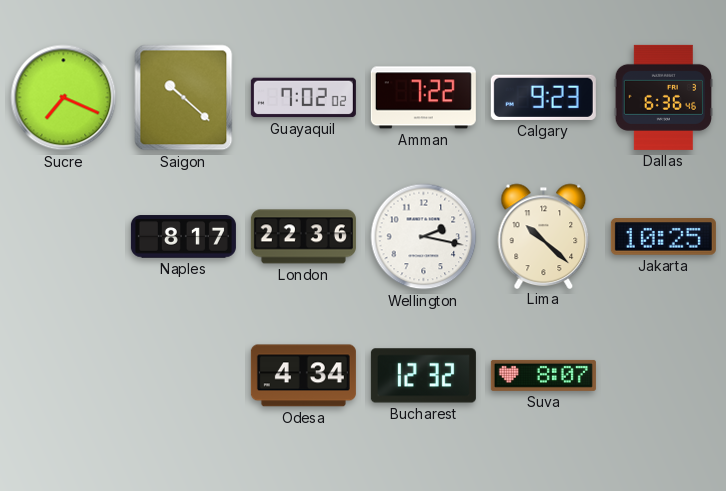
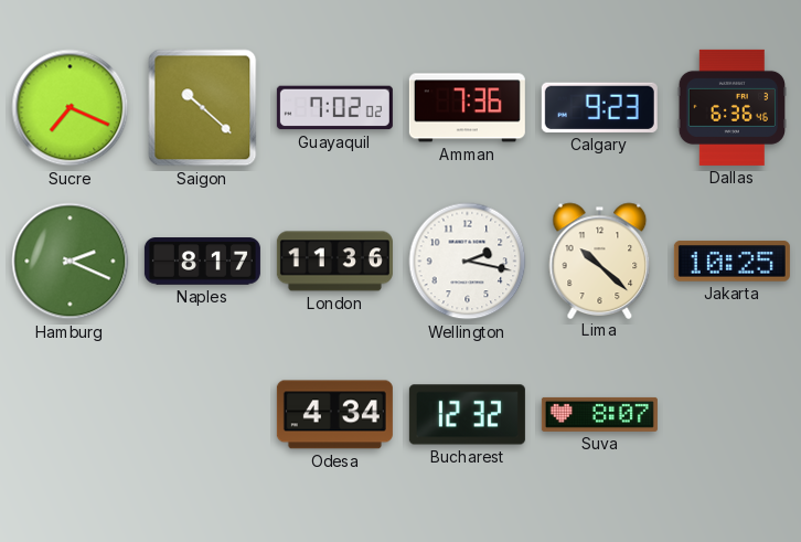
Amman: 7:22 -> 7:36 (467, 108)
Hamburg: none -> 2:19 (71, 262)
London: 22:36 -> 11:36 (334, 262)
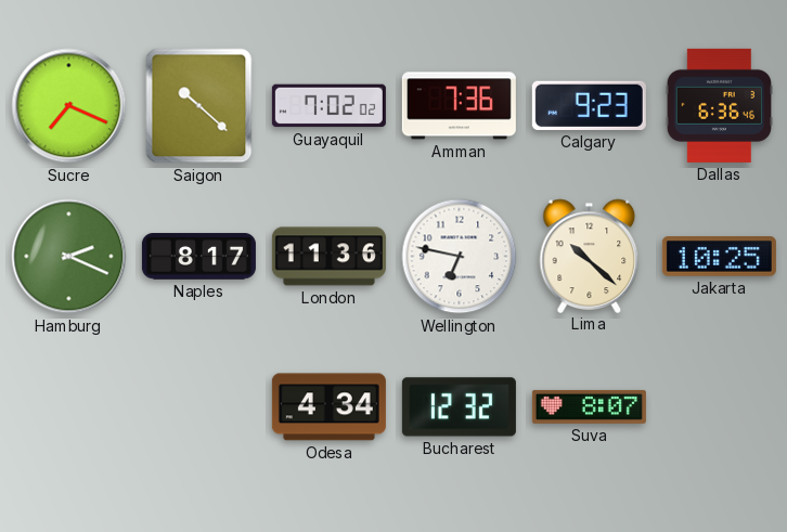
Wellington: 2:17 -> 6:47 (460, 257)
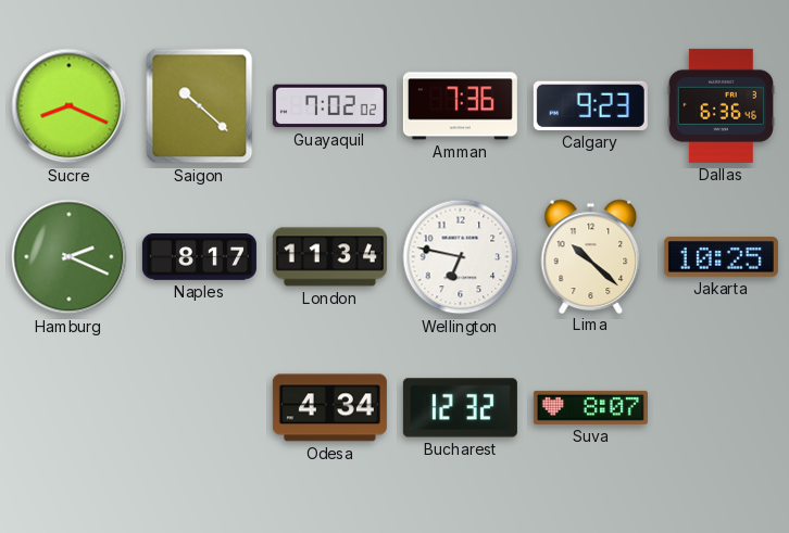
Sucre: 7:19 -> 8:19 (70, 106)
London: 11:36 -> 11:34 (329, 257)
